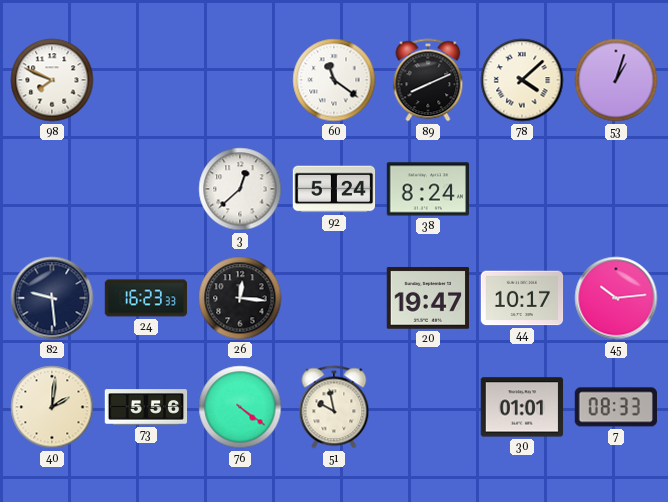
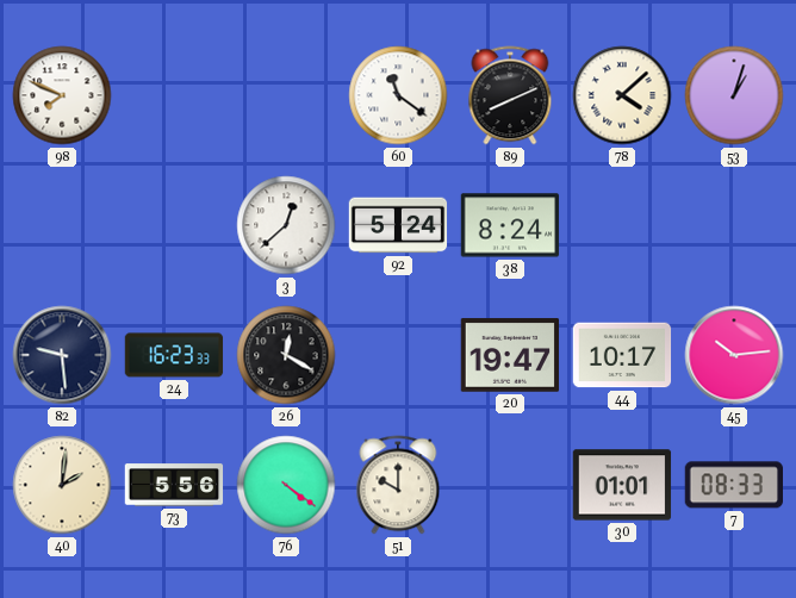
26: 12:16 -> 12:20 (286, 355)
51: 9:58 -> 10:00 (398, 485)
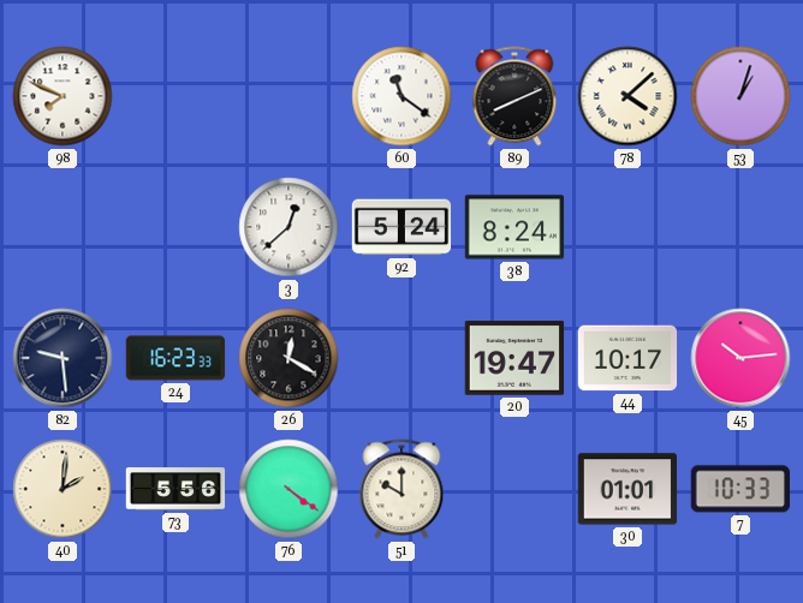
7: 08:33 -> 10:33 (739, 489)
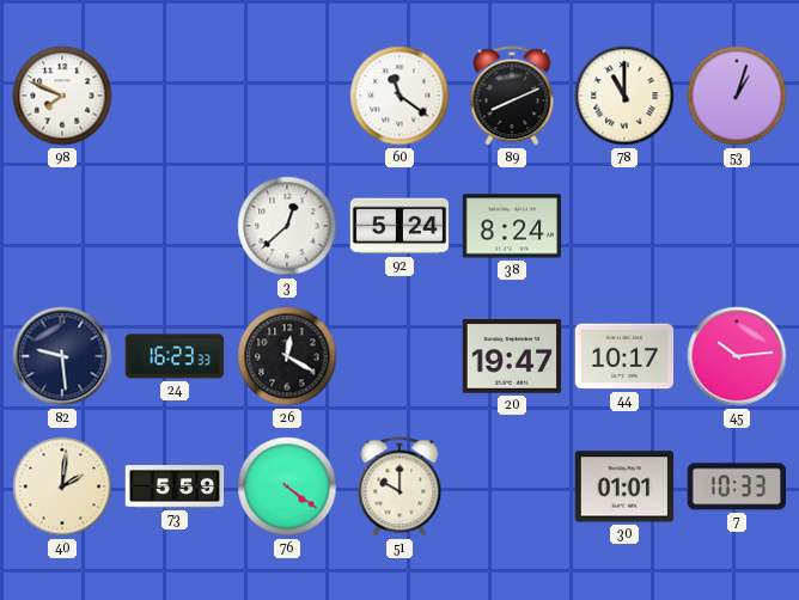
78: 4:08 -> 11:00 (624, 96)
73: 5:56 -> 5:59 (175, 486)
